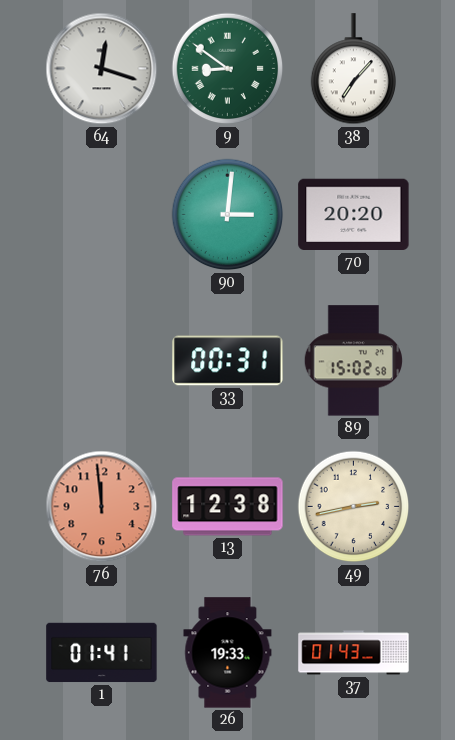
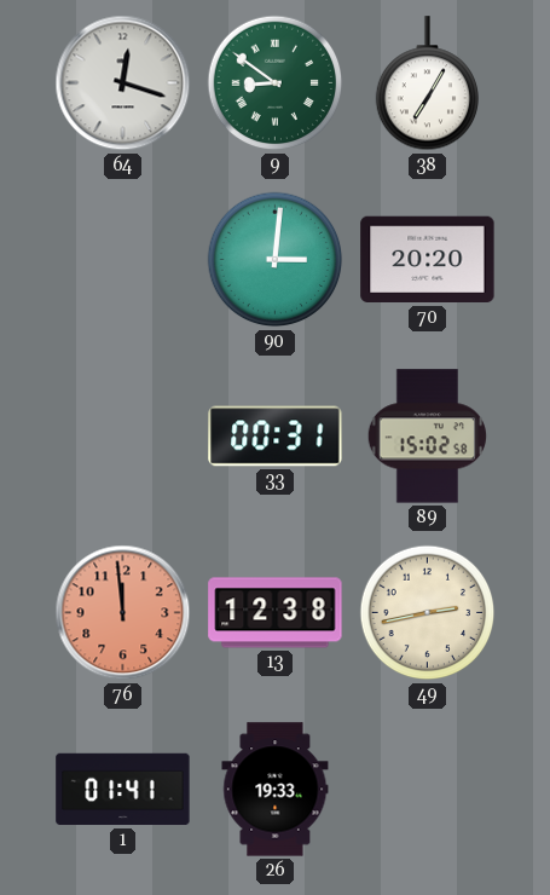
38: 7:07 -> 7:05 (427, 83)
37: 01:43 -> none (354, 653)
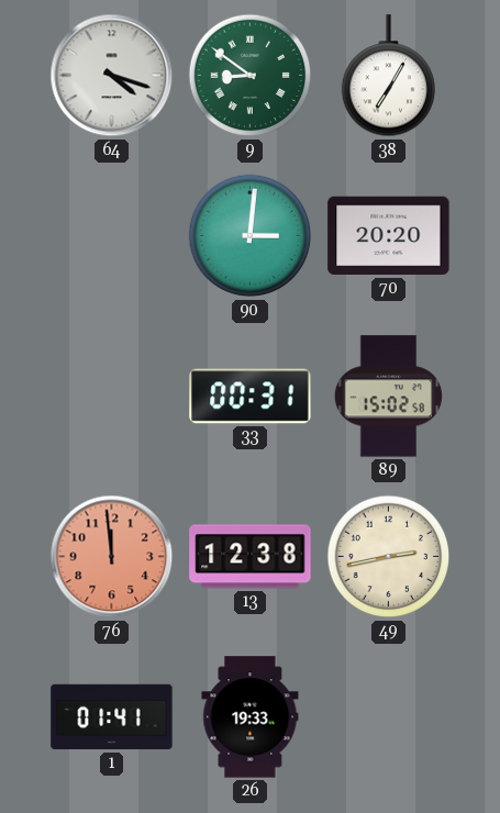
64: 12:18 -> 4:18 (112, 76)
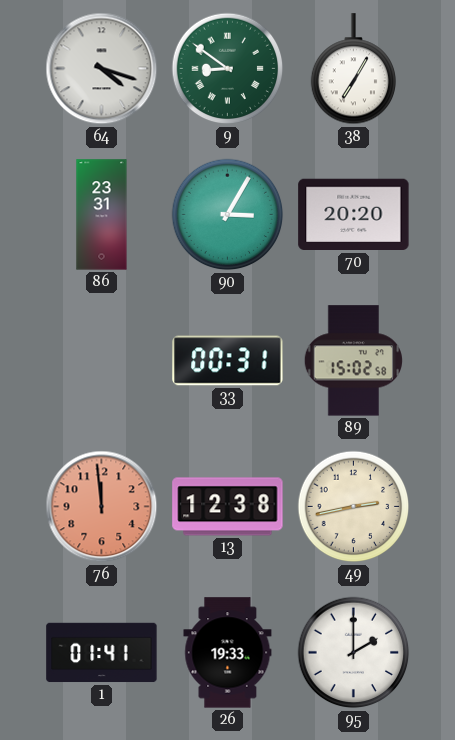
86: none -> 23:31 (102, 215)
90: 3:01 -> 3:05 (228, 215)
95: none -> 2:00 (354, 653)
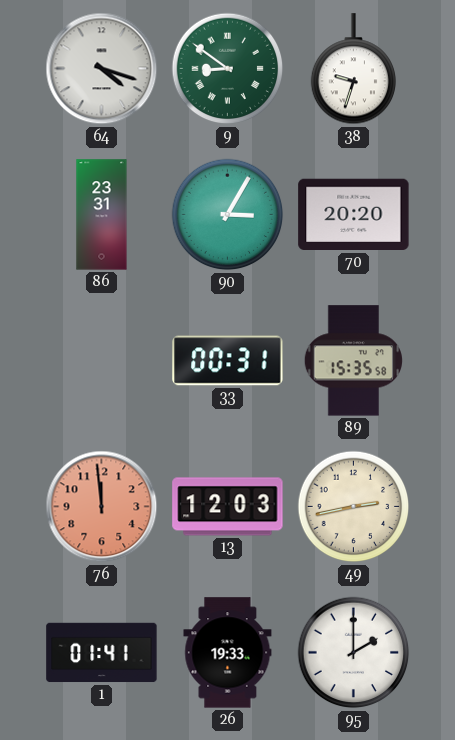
38: 7:05 -> 9:33 (353, 69)
89: 15:02 -> 15:35 (353, 361)
13: 12:38 -> 12:03 (228, 507)
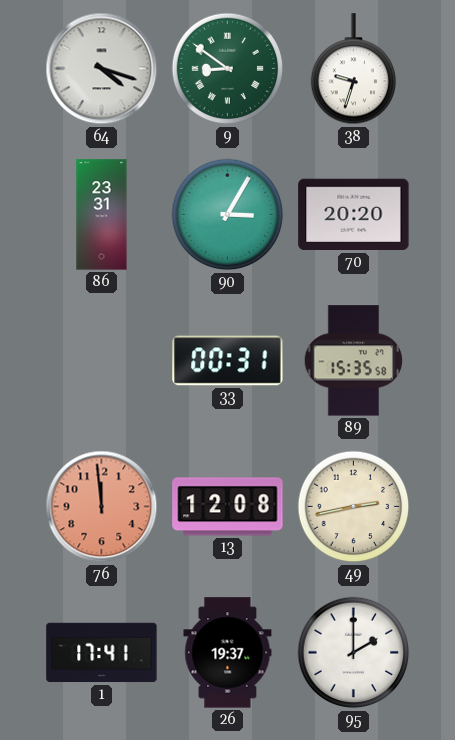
13: 12:03 -> 12:08 (228, 507)
1: 01:41 -> 17:41 (102, 653)
26: 19:33 -> 19:37 (228, 653)
